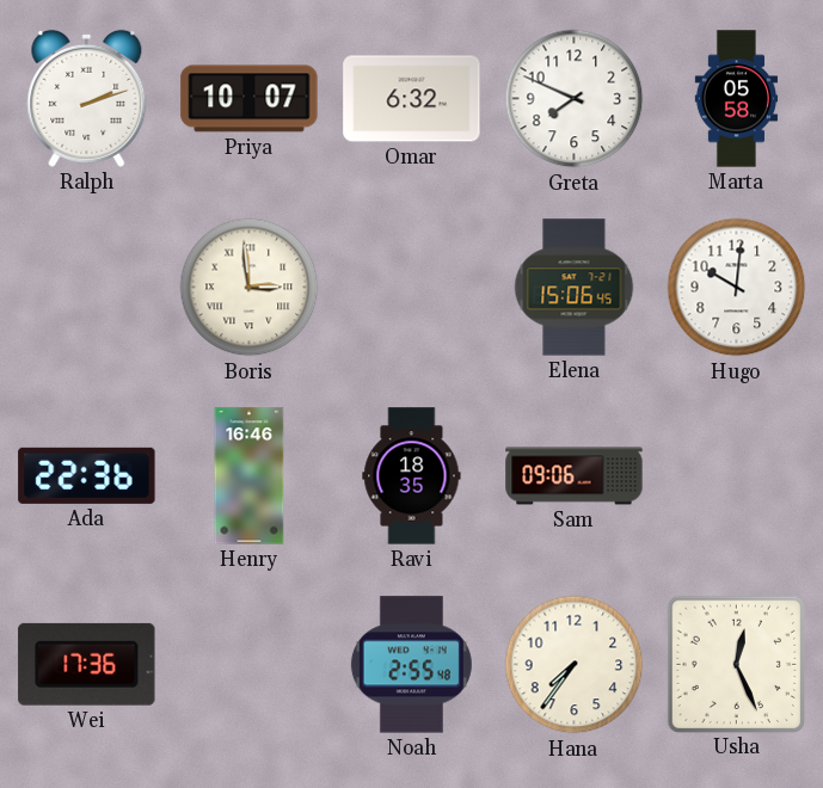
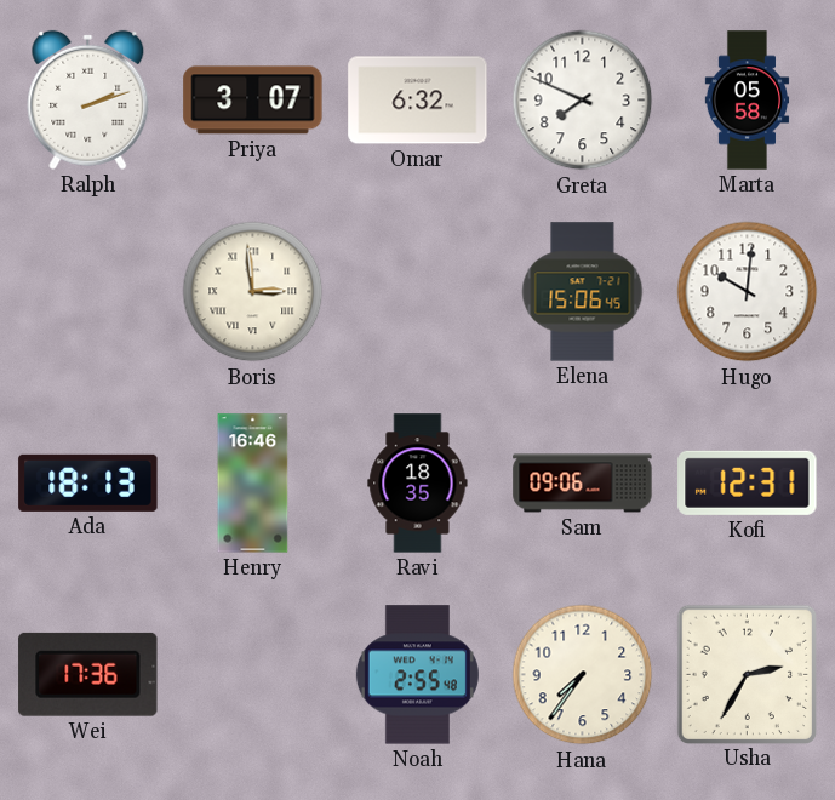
Priya: 10:07 -> 3:07 (253, 101)
Ada: 22:36 -> 18:13 (88, 482)
Kofi: none -> 12:31 (748, 482)
Usha: 12:26 -> 2:35 (747, 674)
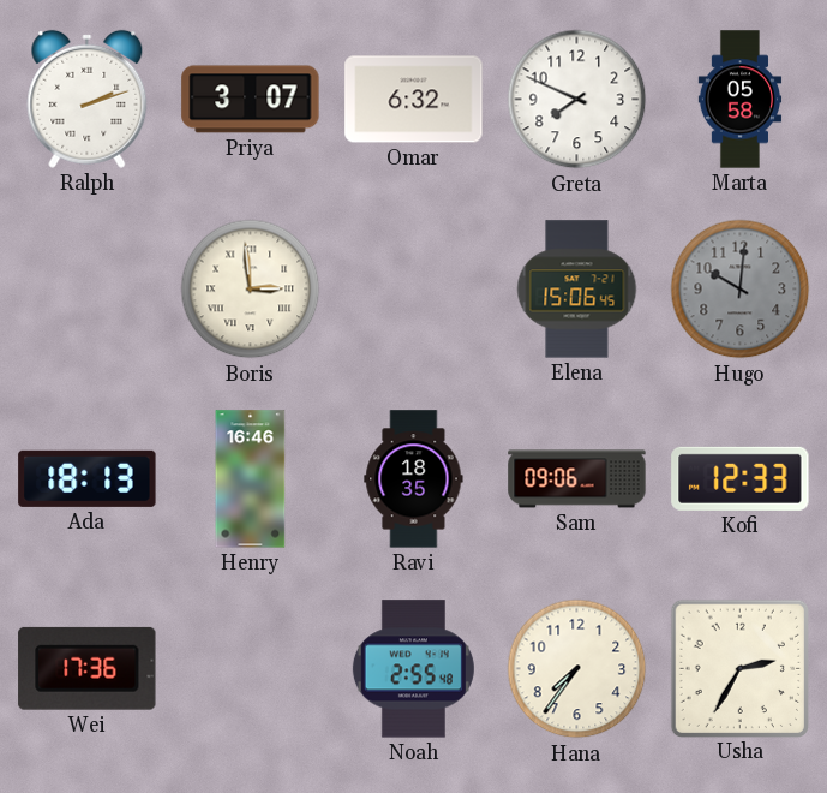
Hugo dial: white -> grey (741, 290)
Kofi: 12:31 -> 12:33 (741, 478)
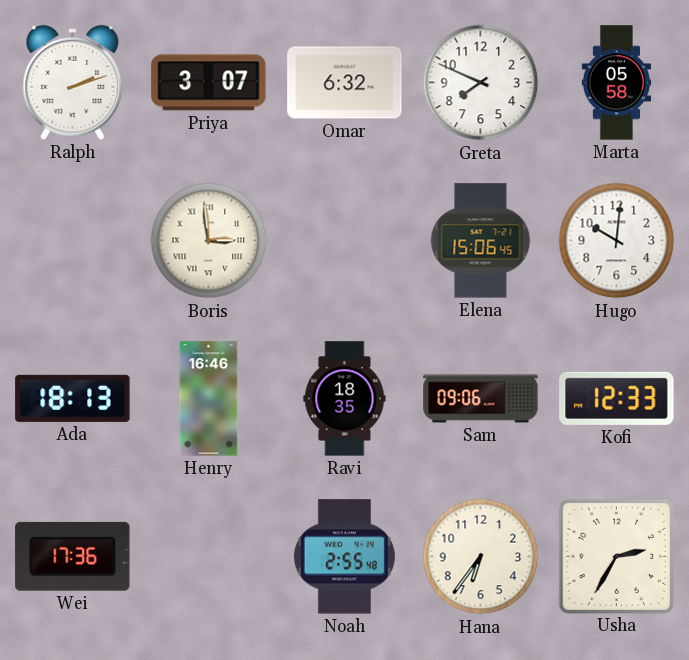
Hugo dial: grey -> white (617, 241)
Hana: 7:36 -> 6:36 (481, 557)
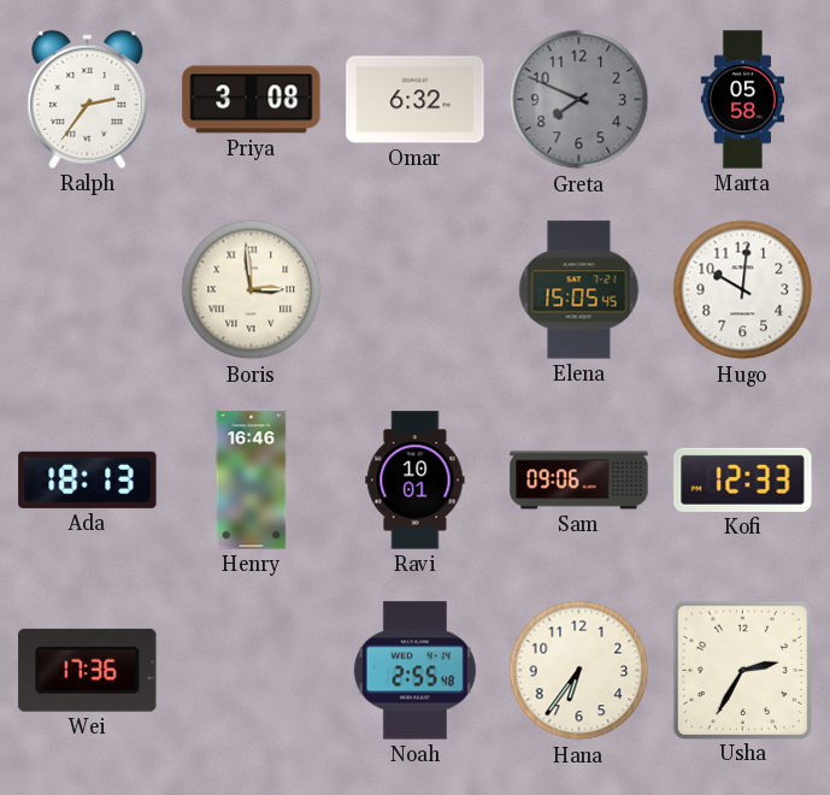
Ralph: 2:12 -> 2:36 (88, 99)
Priya: 3:07 -> 3:08 (252, 100)
Greta dial: white -> grey (579, 100)
Elena: 15:06 -> 15:05 (579, 290)
Ravi: 18:35 -> 10:01 (416, 481)
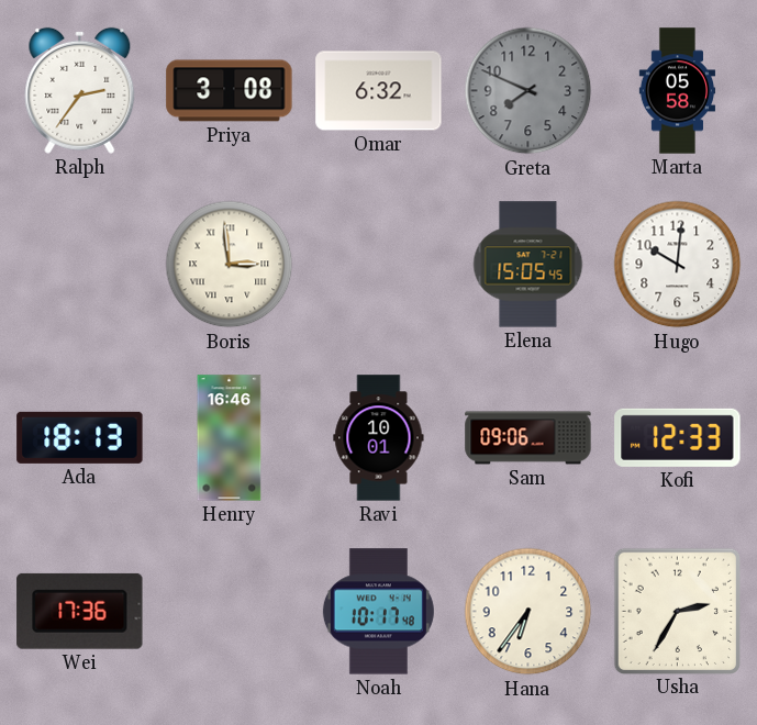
Noah: 2:55 -> 10:17 (378, 612)
